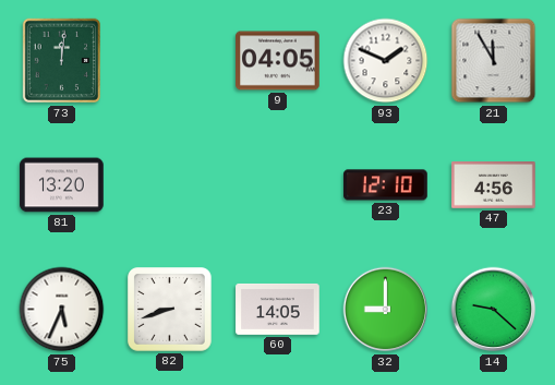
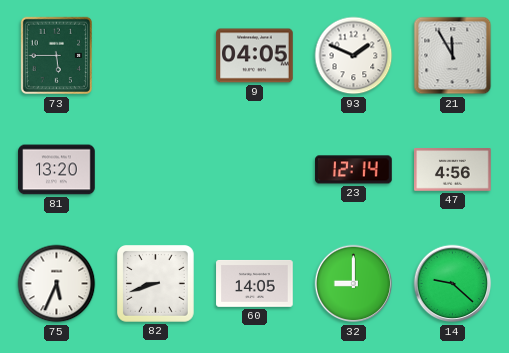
73: 12:01 -> 5:45 (56, 56)
23: 12:10 -> 12:14 (354, 170)
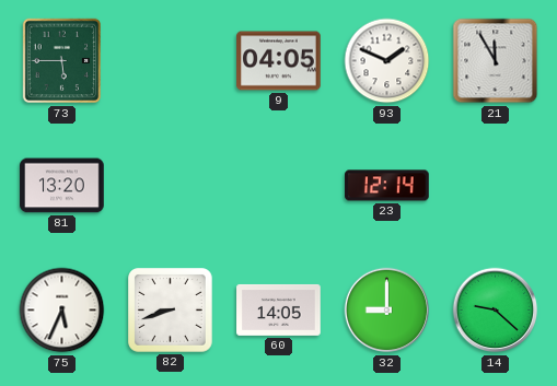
47: 4:56 -> none (453, 170)
